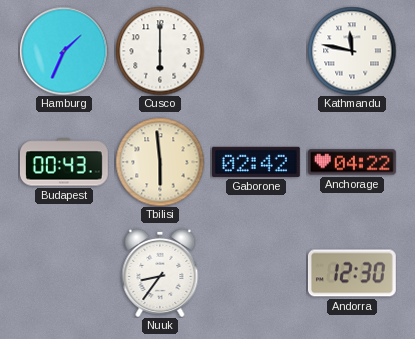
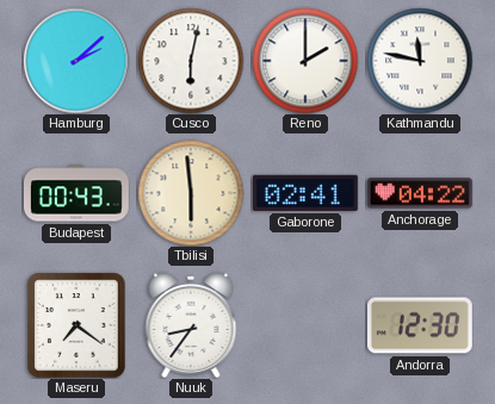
Hamburg: 1:34 -> 2:08 (76, 61)
Cusco: 6:00 -> 6:02 (191, 61)
Reno: none -> 2:00 (305, 61)
Gaborone: 02:42 -> 02:41 (305, 193)
Maseru: none -> 7:21 (76, 325)
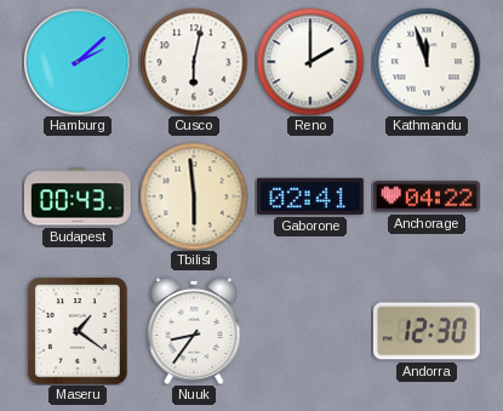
Kathmandu: 11:47 -> 11:57 (427, 62)
Maseru: 7:21 -> 1:21 (78, 331)
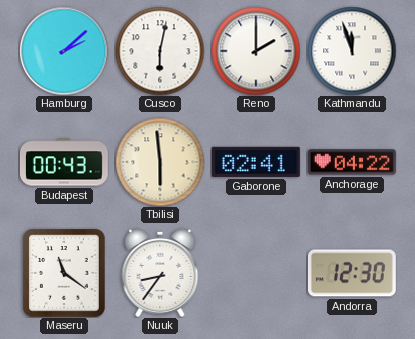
Maseru: 1:21 -> 11:21 (64, 273)
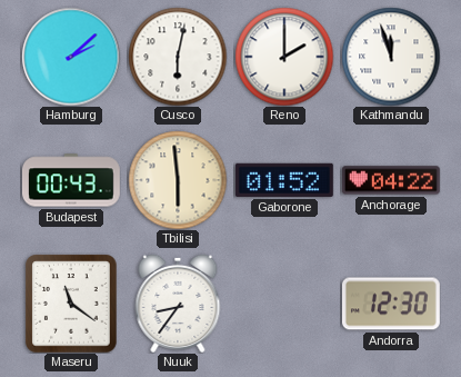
Gaborone: 02:41 -> 01:52 (284, 180)
